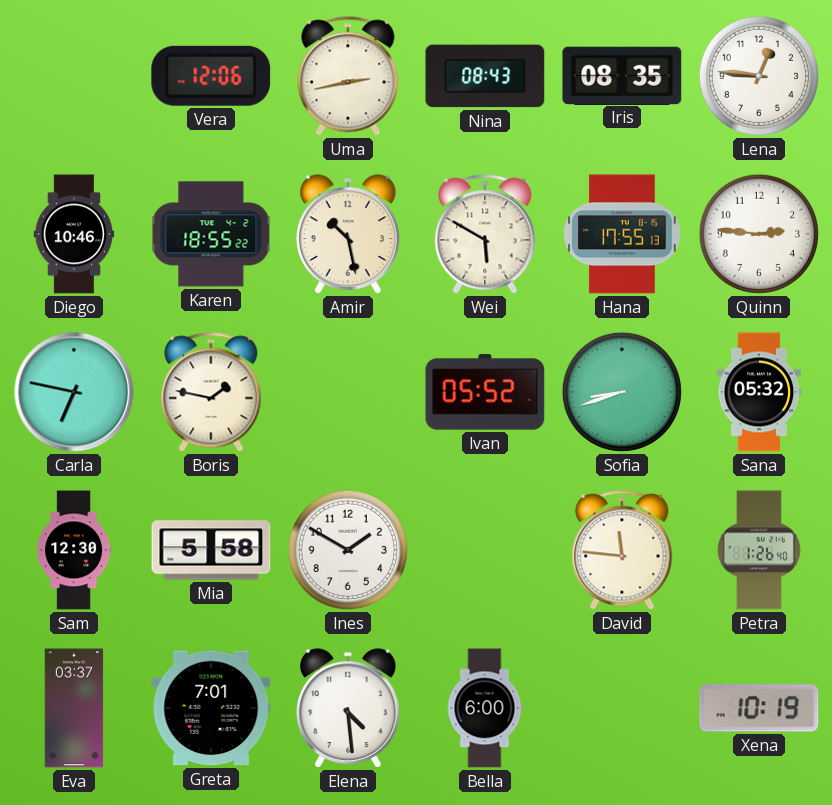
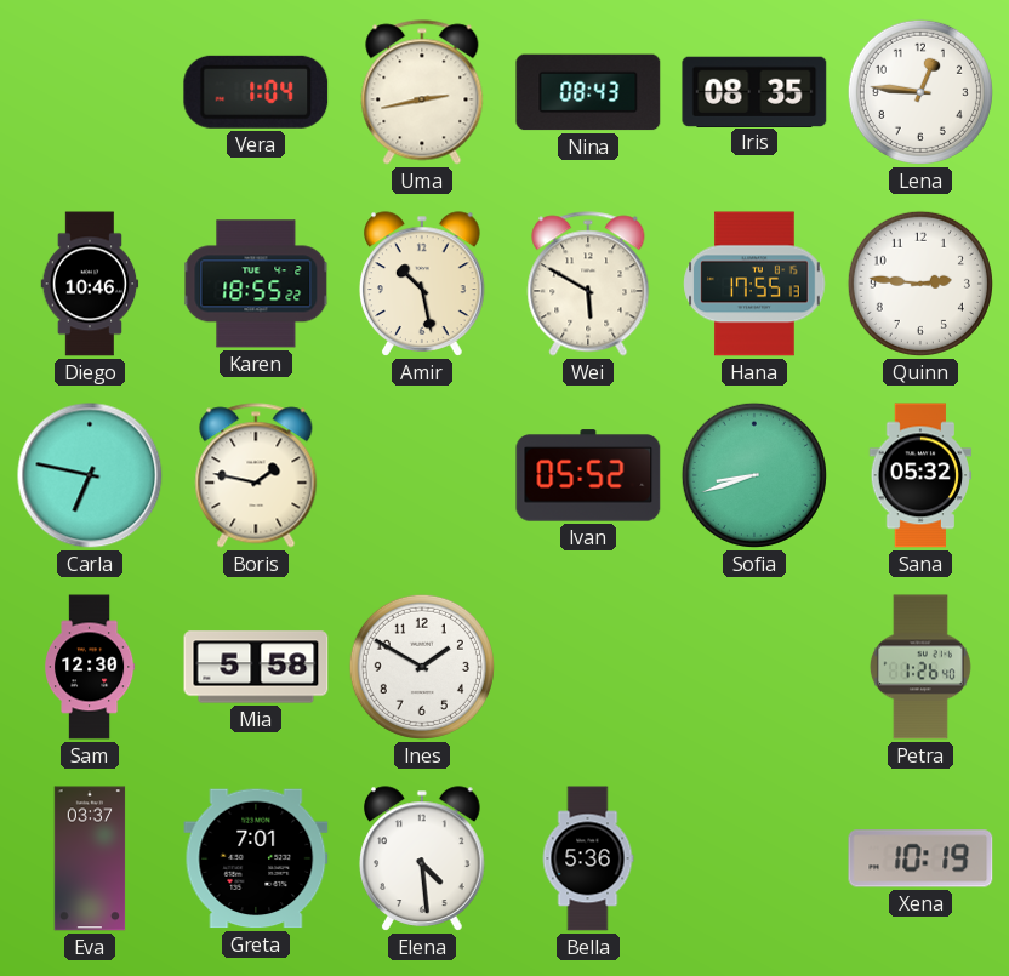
Vera: 12:06 -> 1:04 (256, 92)
David: 11:46 -> none (622, 550)
Bella: 6:00 -> 5:36 (588, 858)
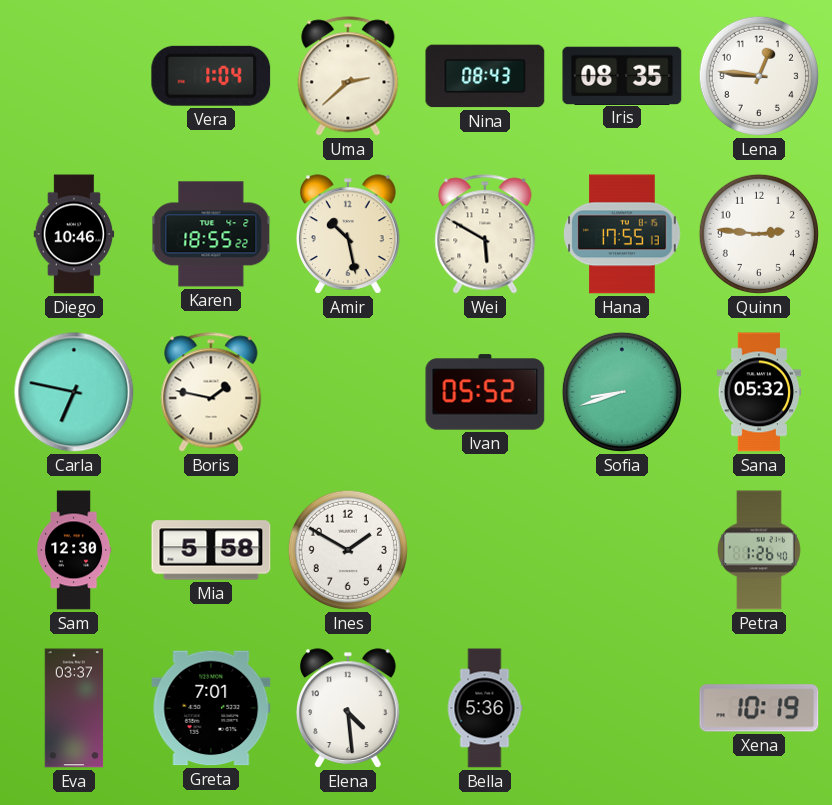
Uma: 2:43 -> 2:38 (348, 76)
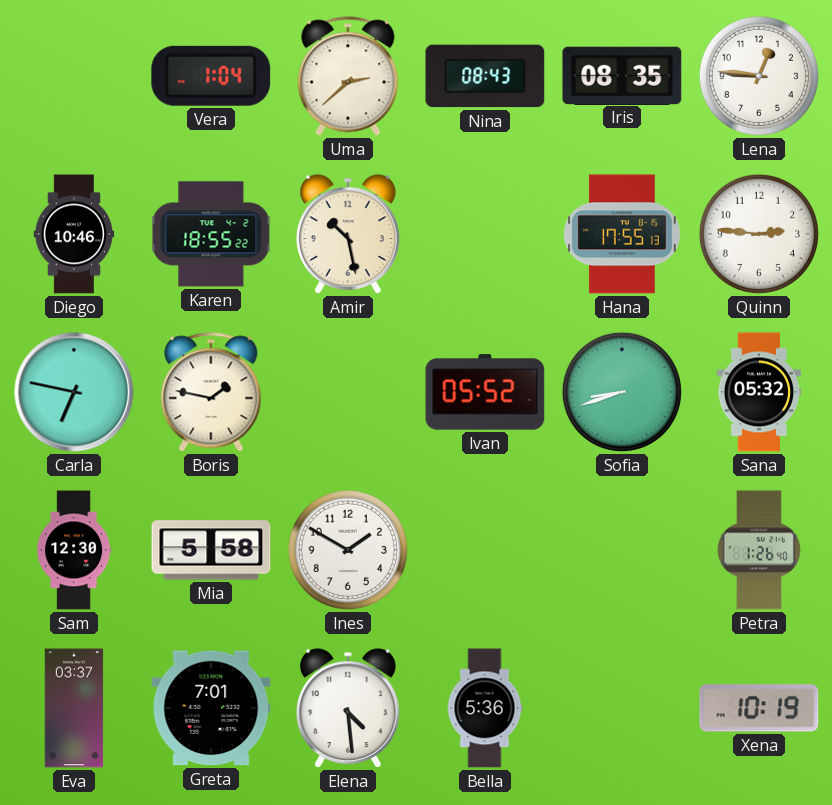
Wei: 5:50 -> none (485, 234)
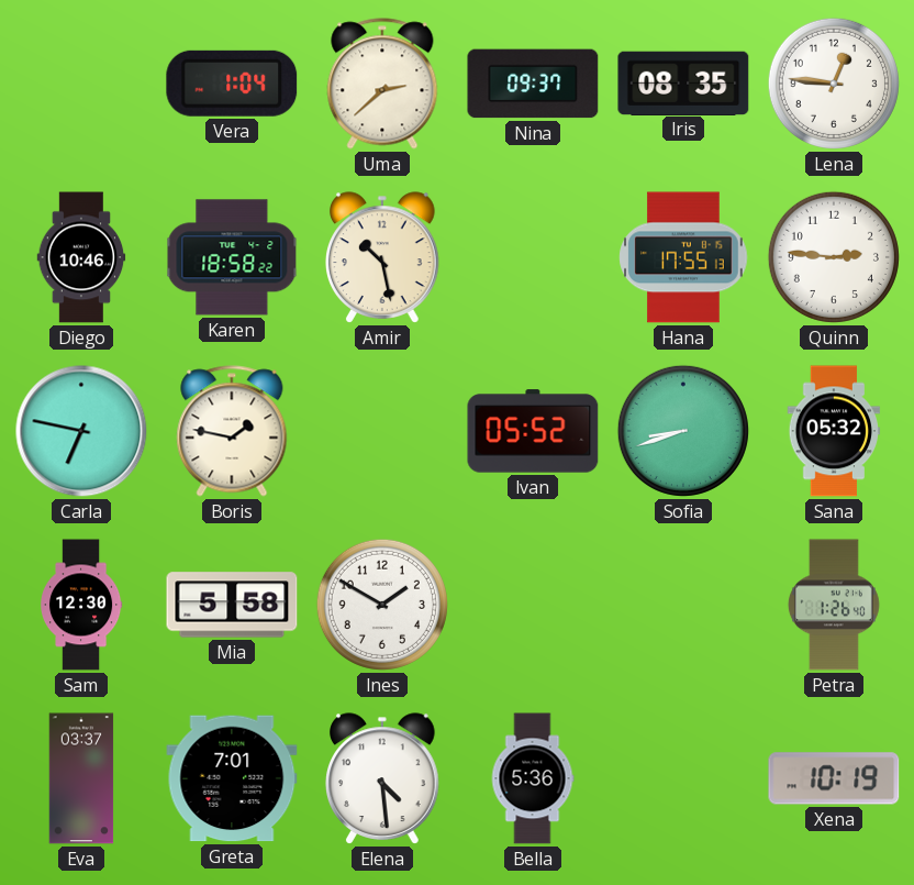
Nina: 08:43 -> 09:37 (533, 84)
Karen: 18:55 -> 18:58 (232, 257)
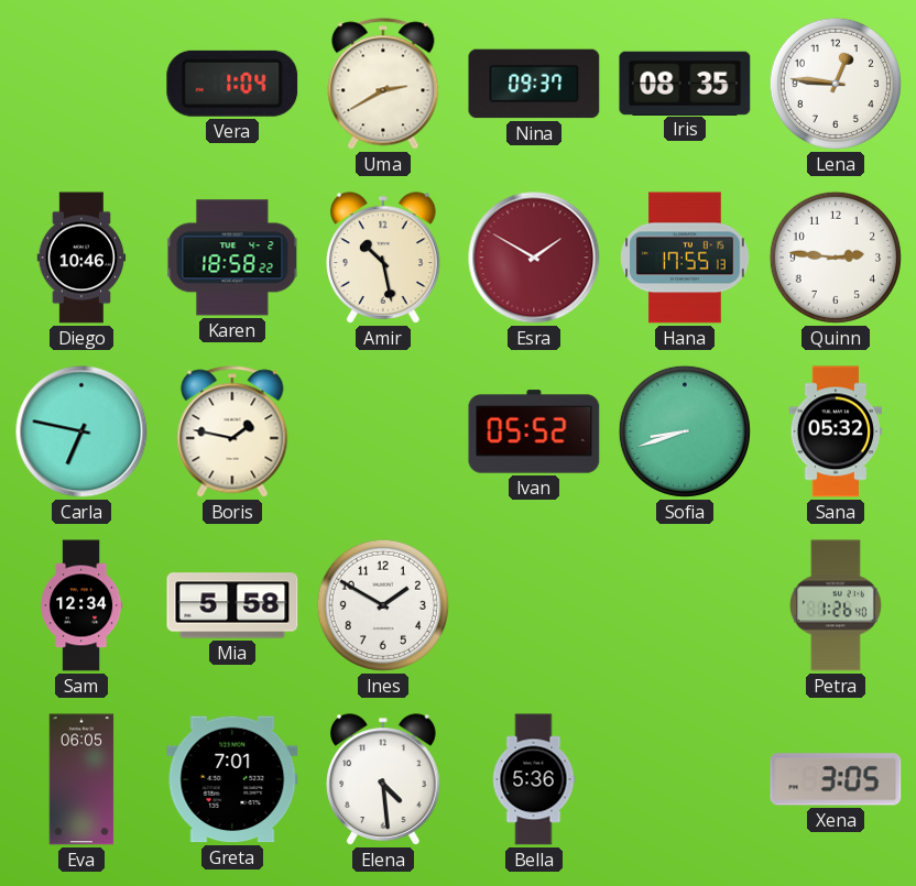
Uma: 2:38 -> 2:40 (383, 84)
Esra: none -> 1:50 (534, 258)
Sam: 12:30 -> 12:34 (83, 605)
Eva: 03:37 -> 06:05 (81, 779)
Xena: 10:19 -> 3:05 (836, 779)
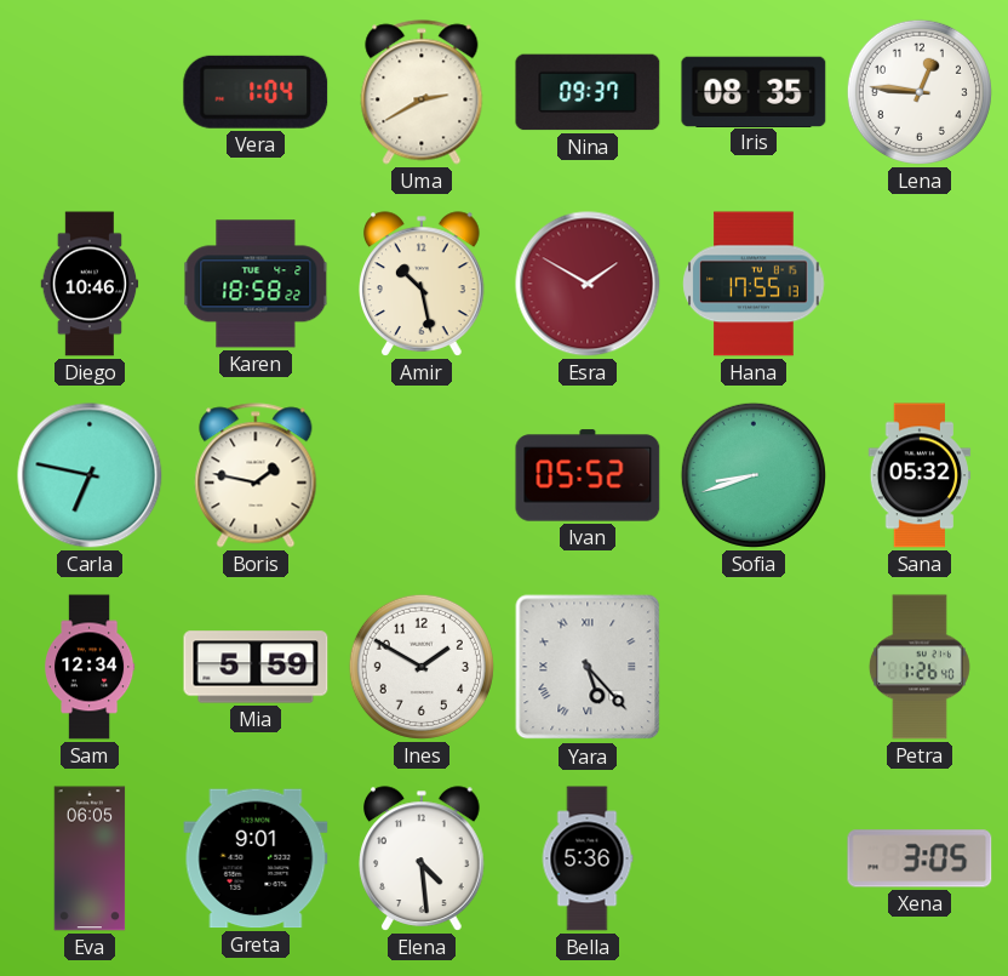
Quinn: 2:46 -> none (836, 258)
Mia: 5:58 -> 5:59 (256, 667)
Yara: none -> 5:23 (588, 667)
Greta: 7:01 -> 9:01 (256, 858)
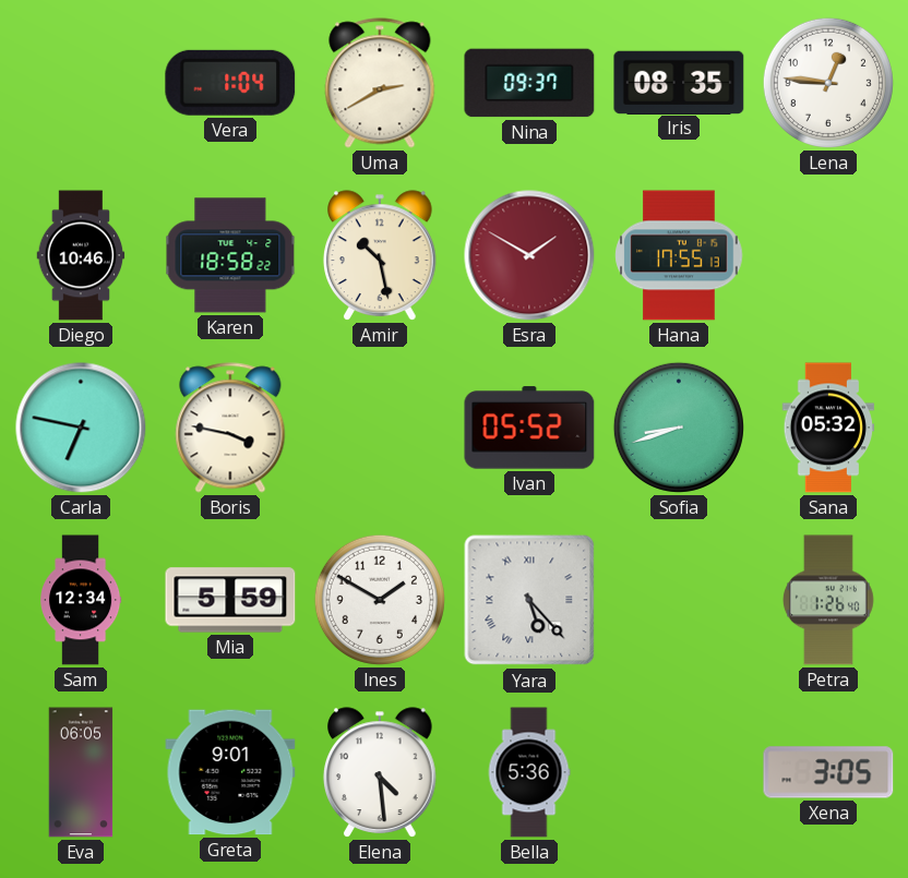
Boris: 1:47 -> 3:47 (230, 428)
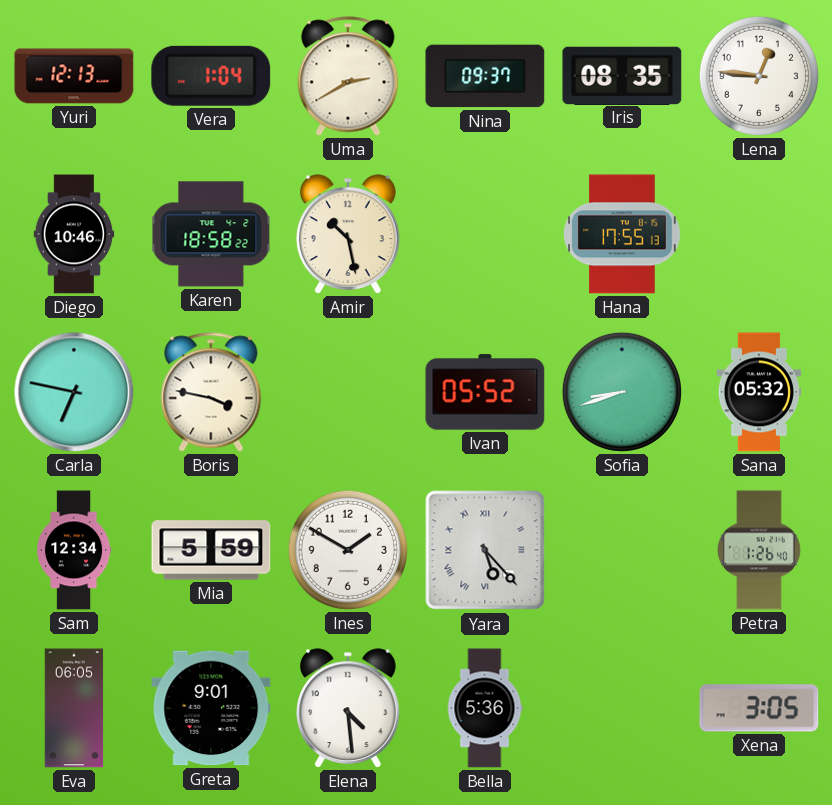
Yuri: none -> 12:13 (74, 76)
Esra: 1:50 -> none (529, 255)
